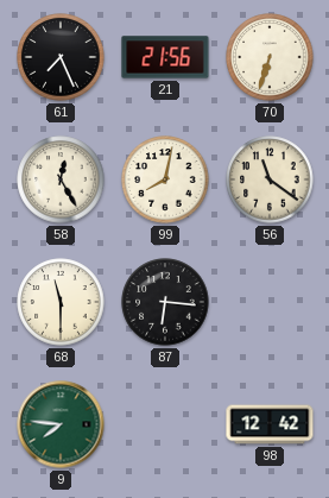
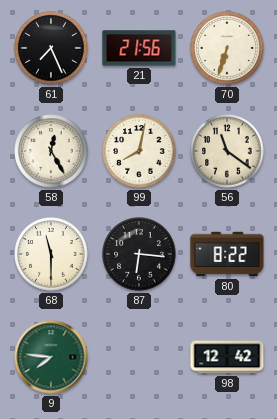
80: none -> 8:22 (227, 254)
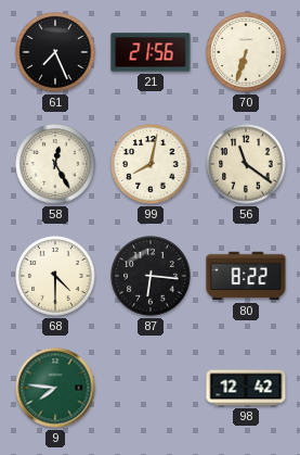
68: 11:30 -> 4:30 (55, 276)
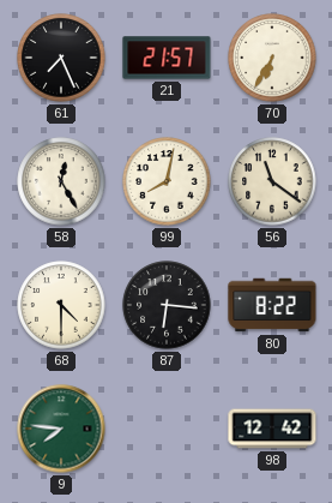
21: 21:56 -> 21:57 (167, 58)
70: 6:33 -> 6:35 (272, 58)
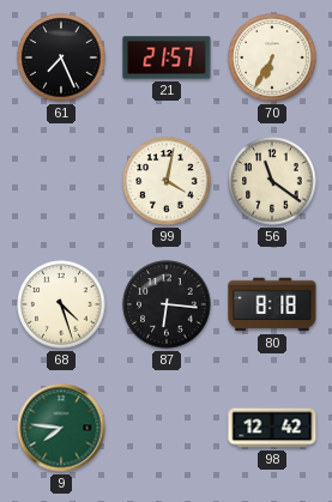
58: 12:25 -> none (61, 181)
99: 8:02 -> 4:02 (167, 181)
68: 4:30 -> 4:27 (61, 304)
80: 8:22 -> 8:18 (272, 304)
